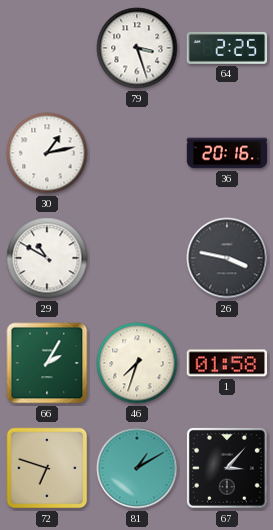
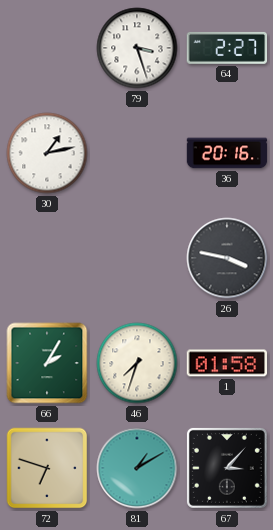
64: 2:25 -> 2:27 (227, 48)
29: 10:50 -> none (47, 258)
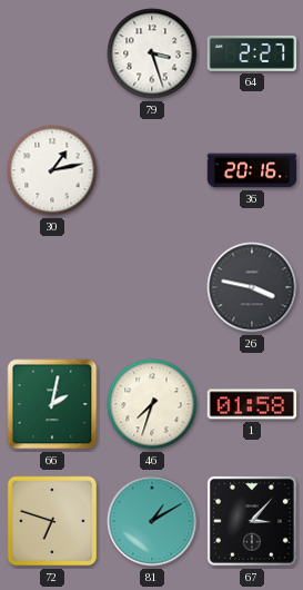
66: 2:05 -> 2:02 (52, 404)
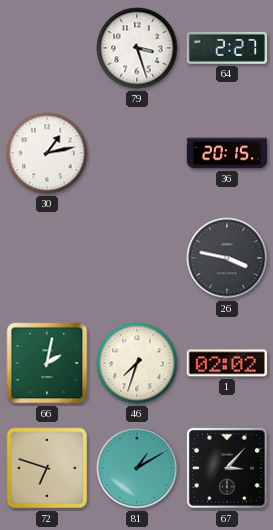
36: 20:16 -> 20:15 (227, 153)
1: 01:58 -> 02:02 (227, 363)
